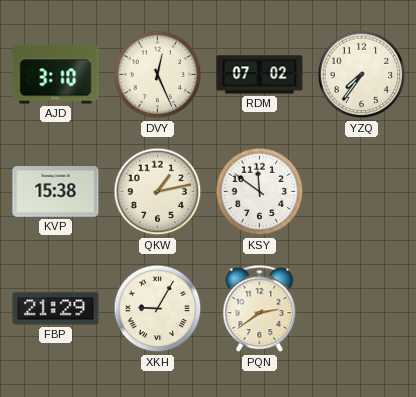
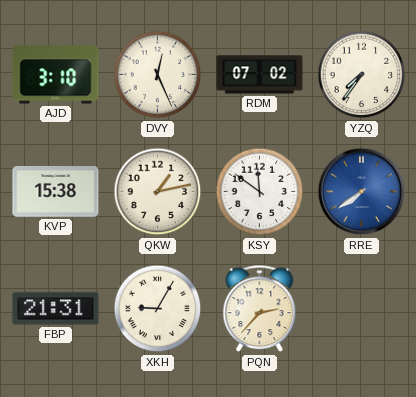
RRE: none -> 7:39 (362, 192)
FBP: 21:29 -> 21:31 (56, 309)
PQN: 2:39 -> 2:37 (260, 309)
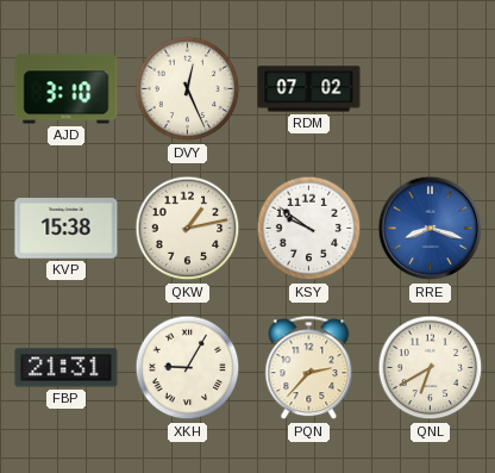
YZQ: 7:36 -> none (362, 75)
KSY: 11:51 -> 9:51 (309, 229)
RRE: 7:39 -> 8:18 (431, 229)
QNL: none -> 6:40 (431, 368)
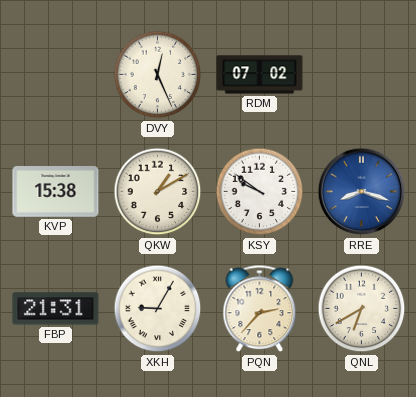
AJD: 3:10 -> none (67, 89)
QKW: 1:13 -> 1:10 (158, 192)
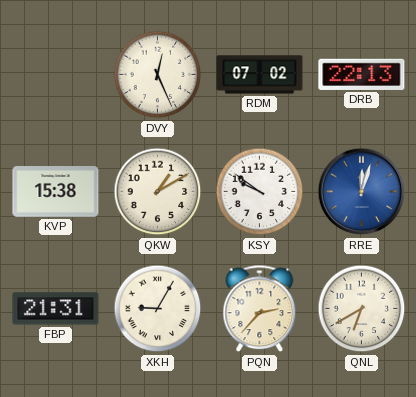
DRB: none -> 22:13 (362, 74)
RRE: 8:18 -> 12:03 (362, 192)
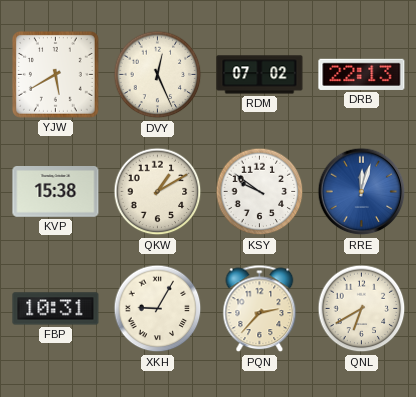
YJW: none -> 5:40 (55, 74)
FBP: 21:31 -> 10:31 (56, 309)
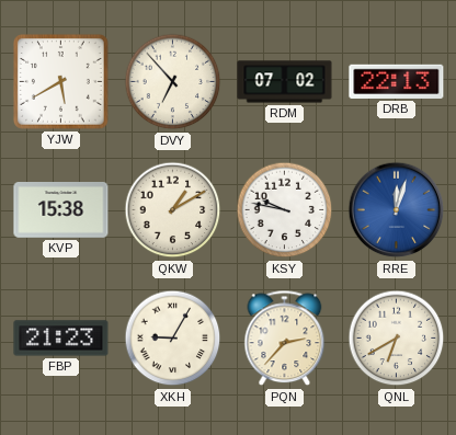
DVY: 12:26 -> 6:53 (173, 82)
KSY: 9:51 -> 9:47 (285, 210)
FBP: 10:31 -> 21:23 (61, 339)
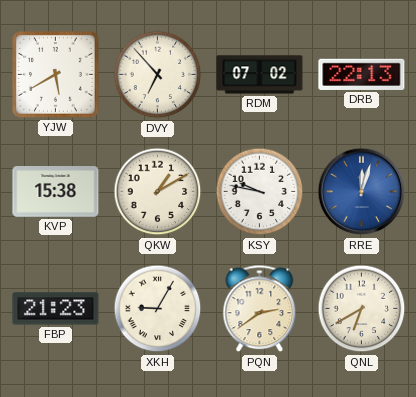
PQN: 2:37 -> 2:39 (260, 309)
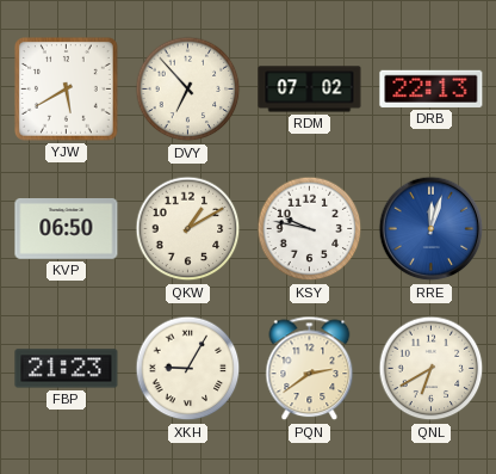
KVP: 15:38 -> 06:50 (67, 229)
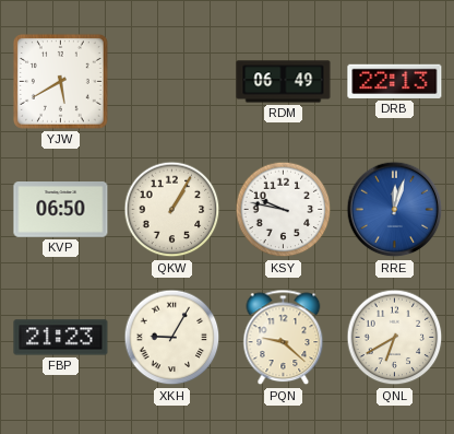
DVY: 6:53 -> none (188, 90)
RDM: 07:02 -> 06:49 (284, 82)
QKW: 1:10 -> 1:05 (172, 210)
PQN: 2:39 -> 9:22 (284, 338)
